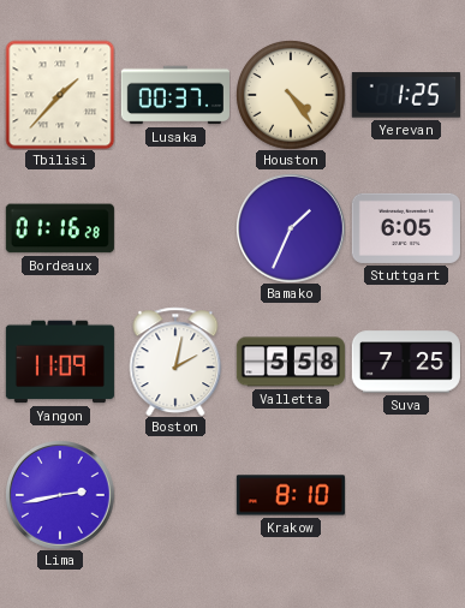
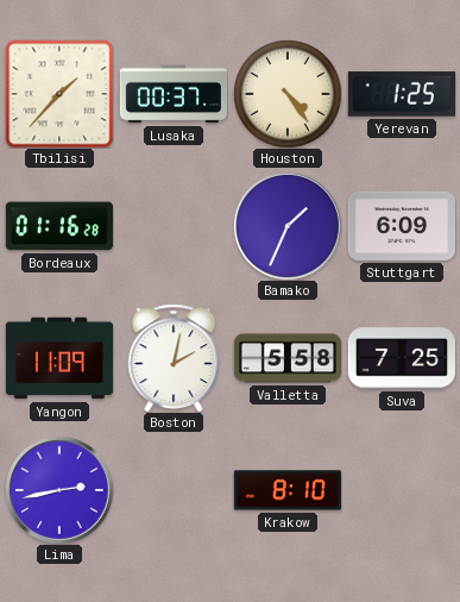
Stuttgart: 6:05 -> 6:09 (402, 226)
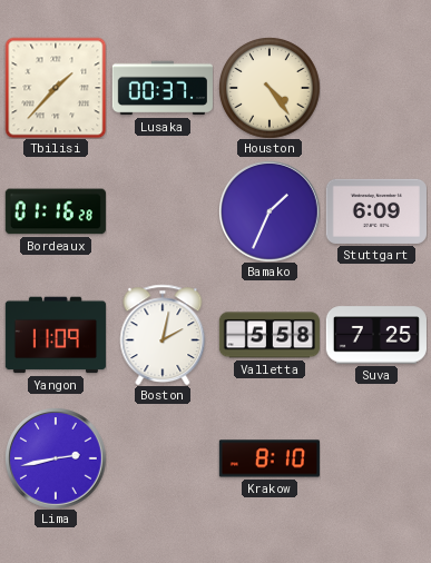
Yerevan: 1:25 -> none (402, 94)
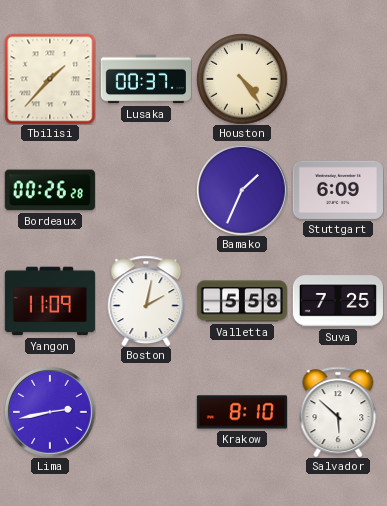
Bordeaux: 01:16 -> 00:26 (50, 190)
Salvador: none -> 5:52 (338, 412)
